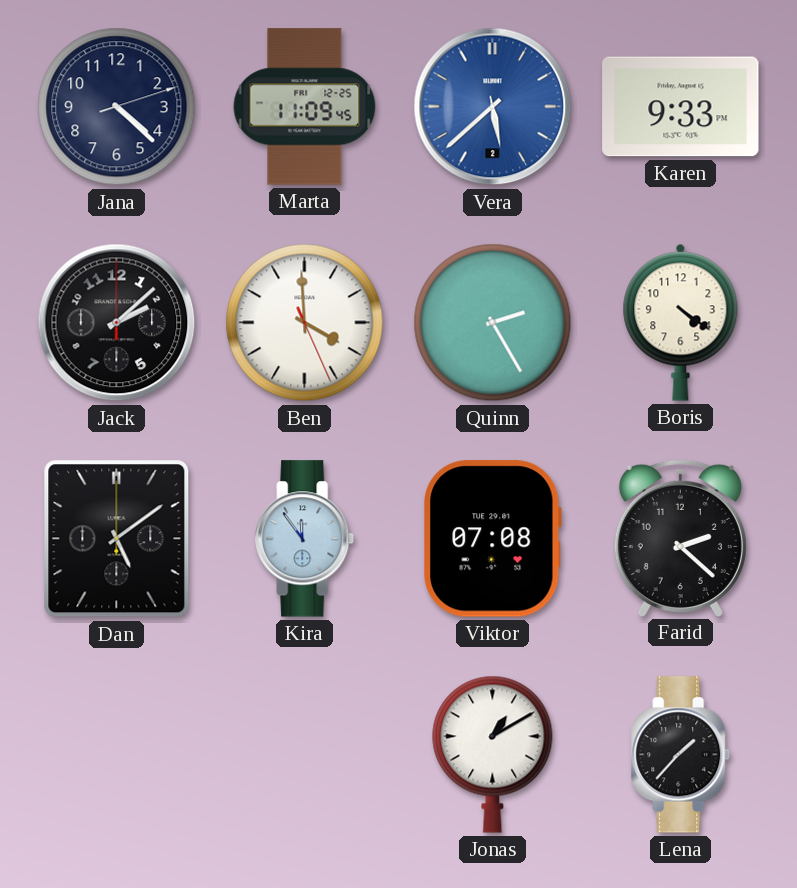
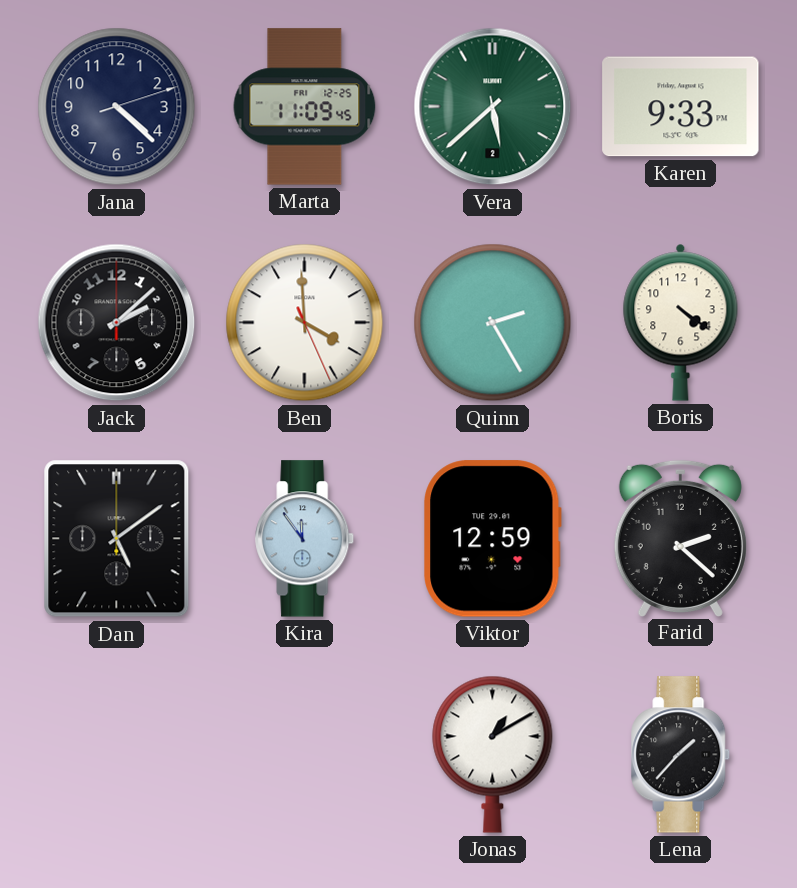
Vera dial: blue -> green (493, 107)
Viktor: 07:08 -> 12:59 (493, 539)
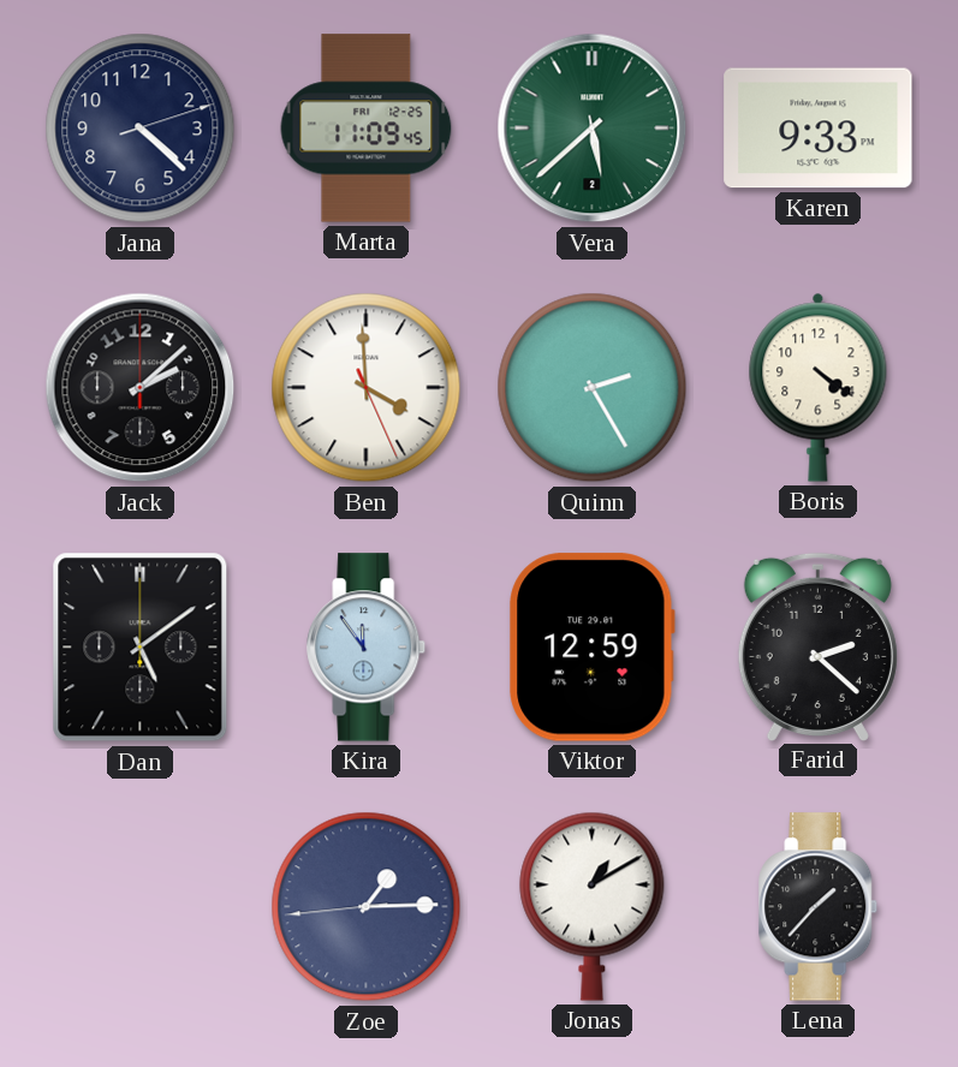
Zoe: none -> 1:14 (367, 907)
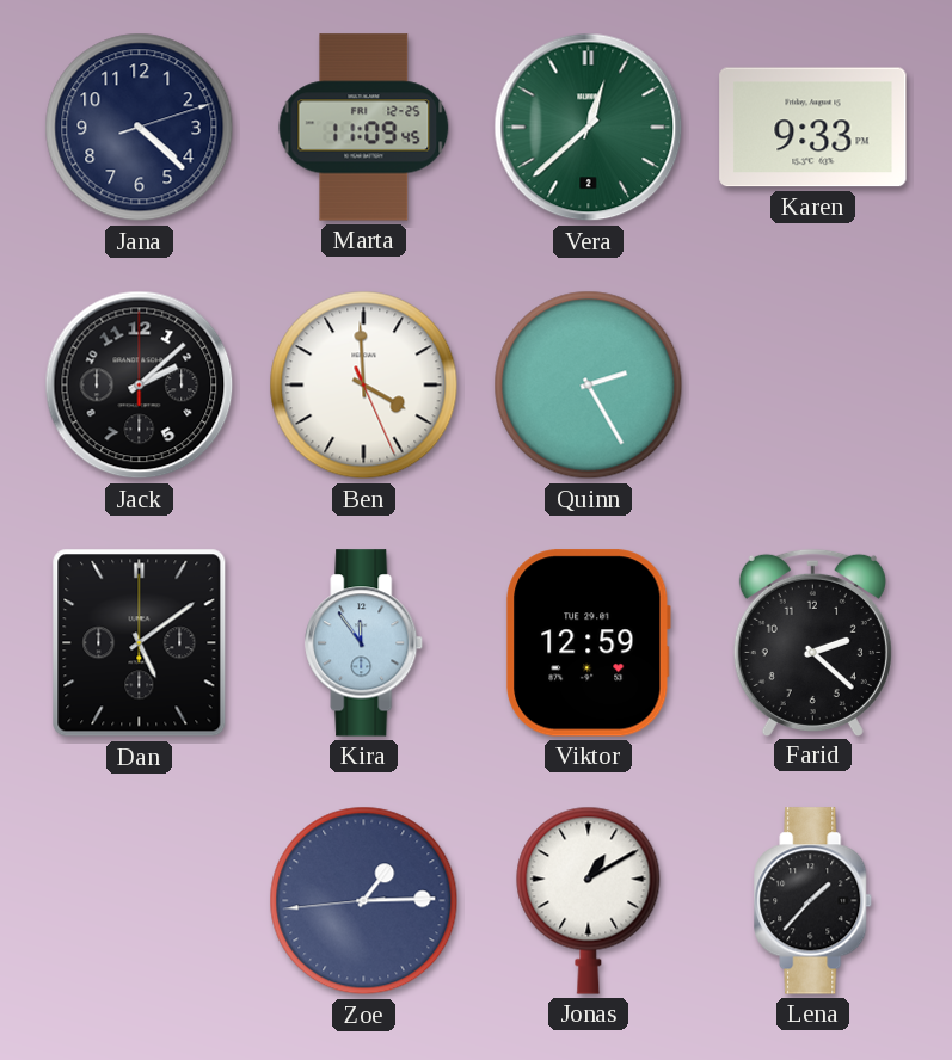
Vera: 5:38 -> 12:38 (589, 128)
Boris: 4:21 -> none (819, 387)
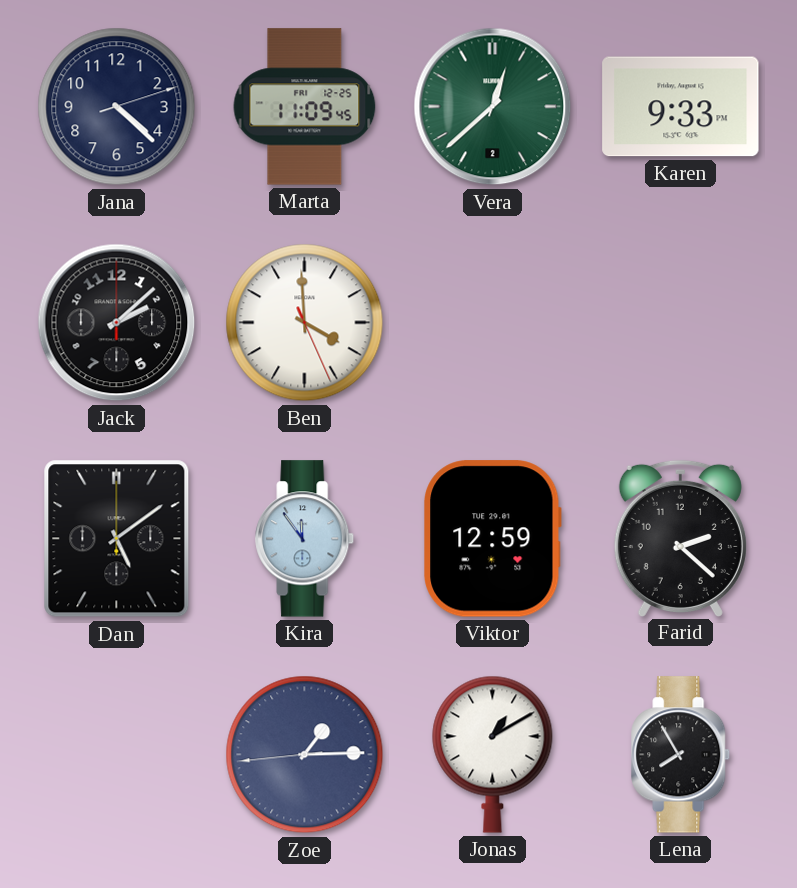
Quinn: 2:25 -> none (589, 386)
Lena: 1:37 -> 7:55 (681, 755)
